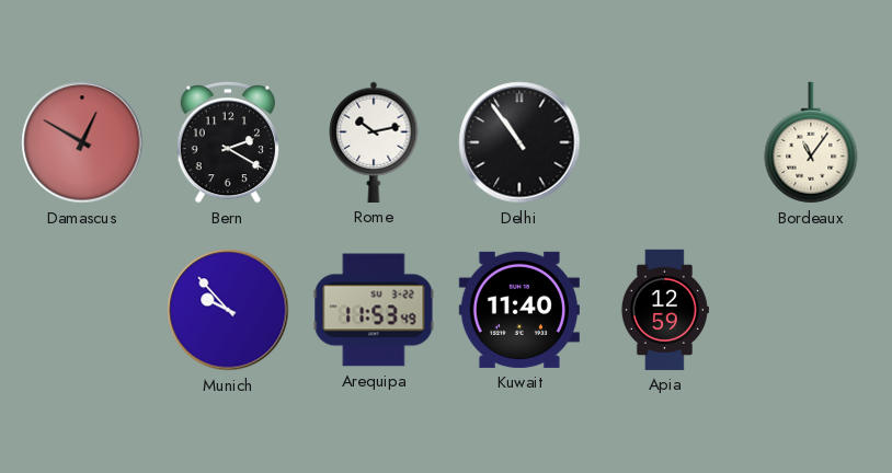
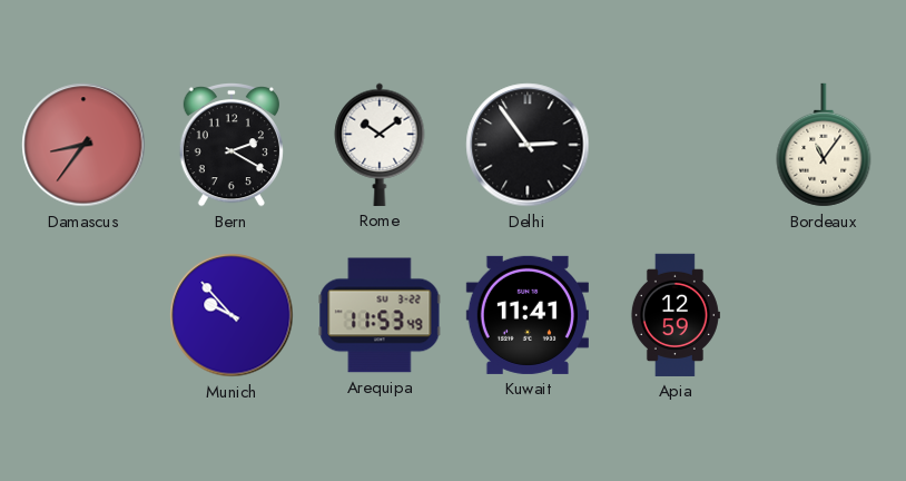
Damascus: 12:50 -> 8:36 (83, 145)
Rome: 10:13 -> 10:09 (380, 145)
Delhi: 10:54 -> 2:54 (528, 145)
Kuwait: 11:40 -> 11:41 (528, 315)
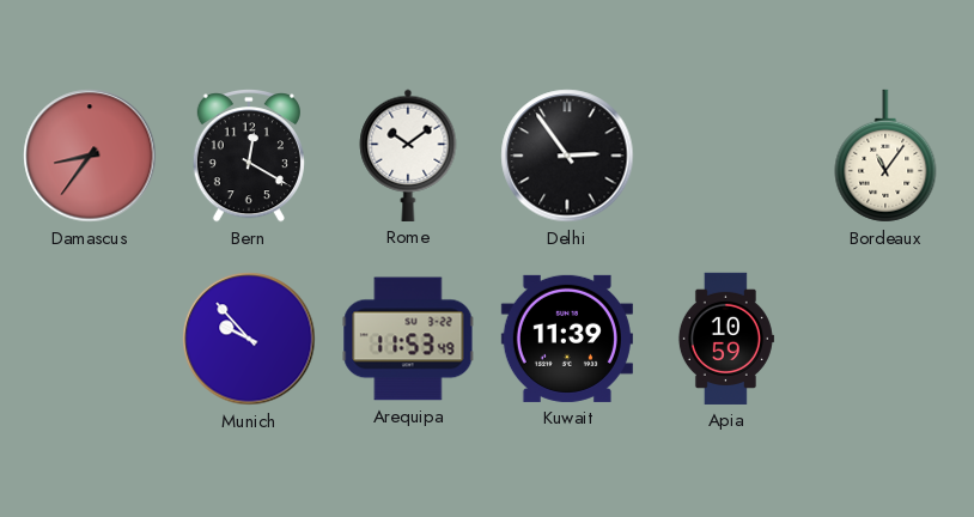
Bern: 2:20 -> 12:20 (249, 157)
Kuwait: 11:41 -> 11:39 (567, 339)
Apia: 12:59 -> 10:59 (725, 339)
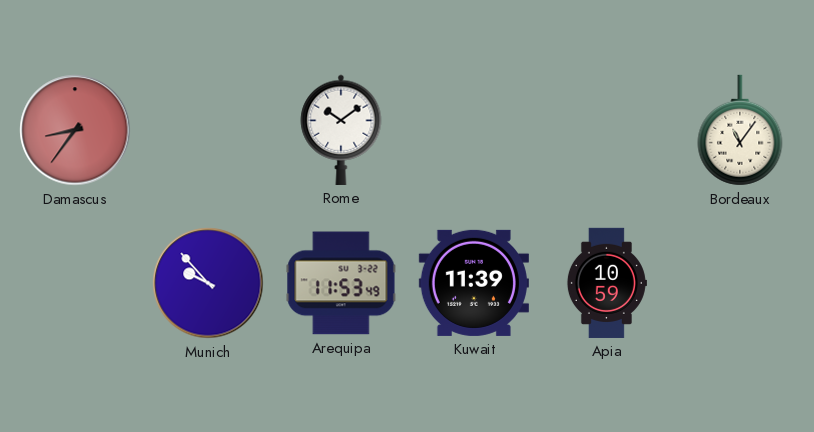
Bern: 12:20 -> none (249, 157)
Delhi: 2:54 -> none (567, 156)
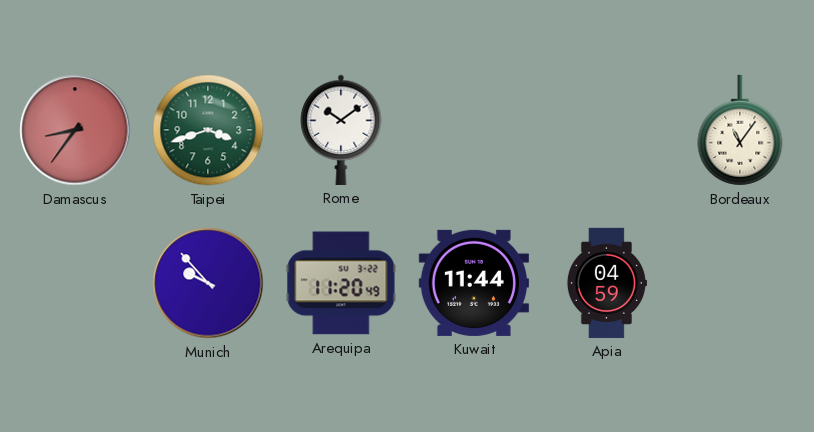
Taipei: none -> 3:42 (208, 130)
Arequipa: 11:53 -> 11:20 (341, 283)
Kuwait: 11:39 -> 11:44 (474, 283)
Apia: 10:59 -> 04:59 (606, 283)
